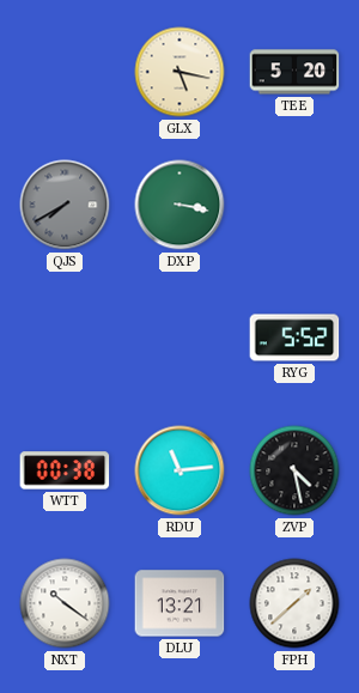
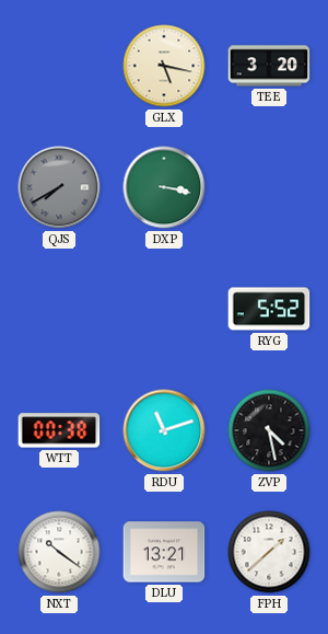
TEE: 5:20 -> 3:20 (269, 66)
RDU: 11:14 -> 11:12 (164, 430)
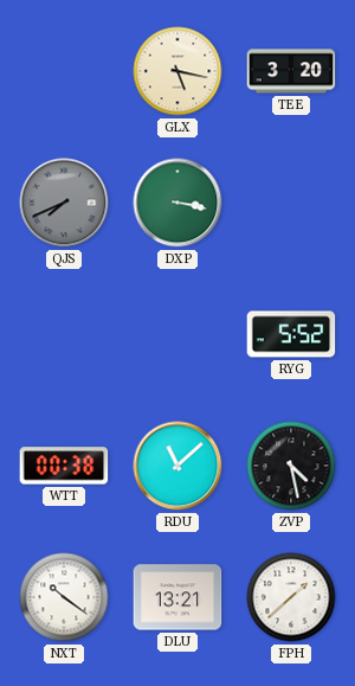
QJS: 7:40 -> 7:41 (64, 203)
RDU: 11:12 -> 11:08 (177, 466)
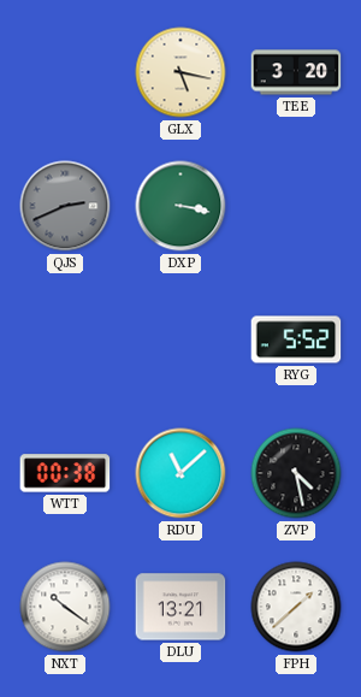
QJS: 7:41 -> 2:41 (65, 206)
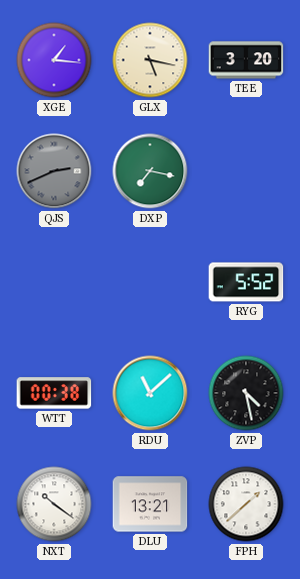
XGE: none -> 1:16 (54, 60)
DXP: 3:17 -> 7:17 (150, 171)
